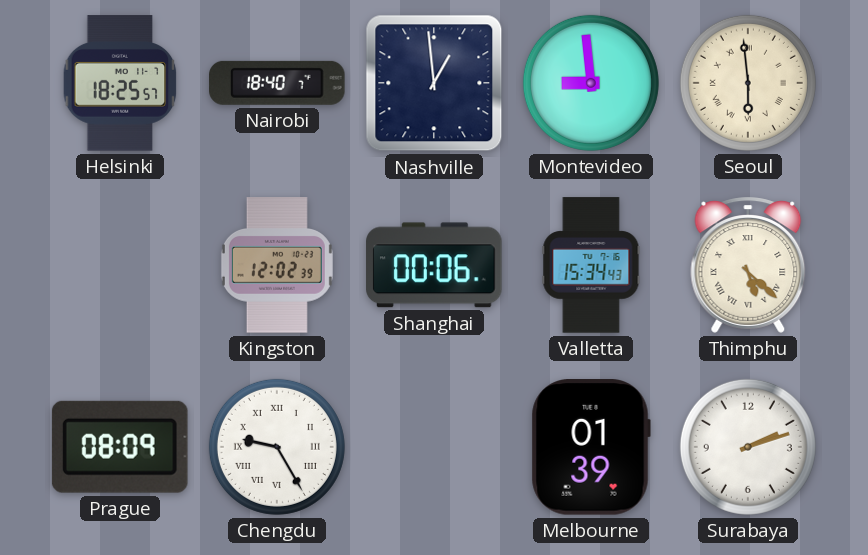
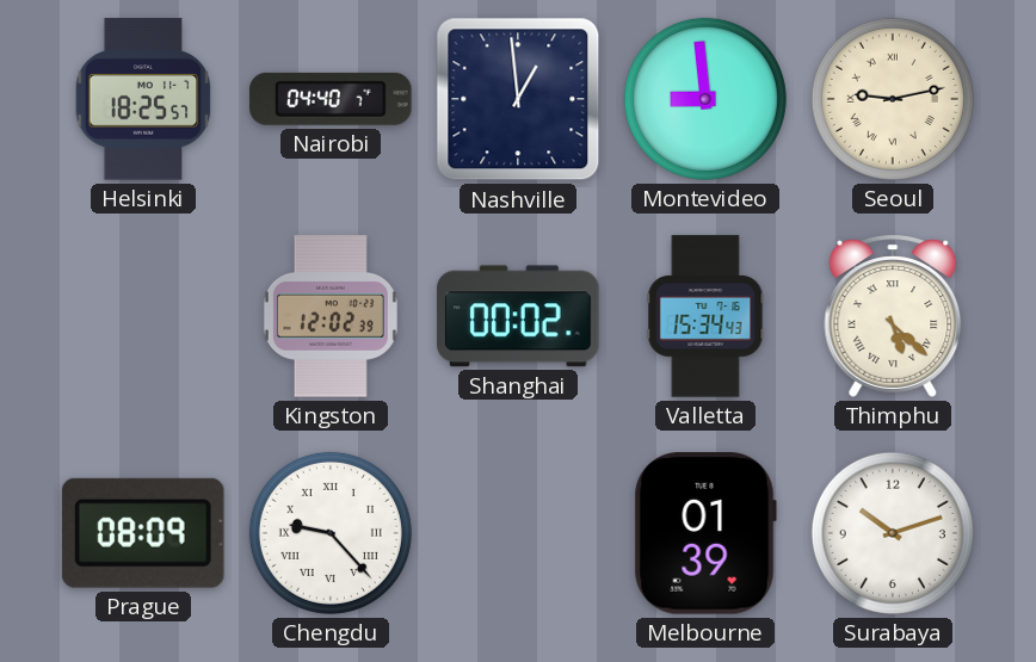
Nairobi: 18:40 -> 04:40 (331, 99)
Seoul: 5:59 -> 9:13 (893, 99)
Shanghai: 00:06 -> 00:02 (518, 316)
Chengdu: 9:25 -> 9:23 (331, 533)
Surabaya: 2:12 -> 10:12 (893, 533)
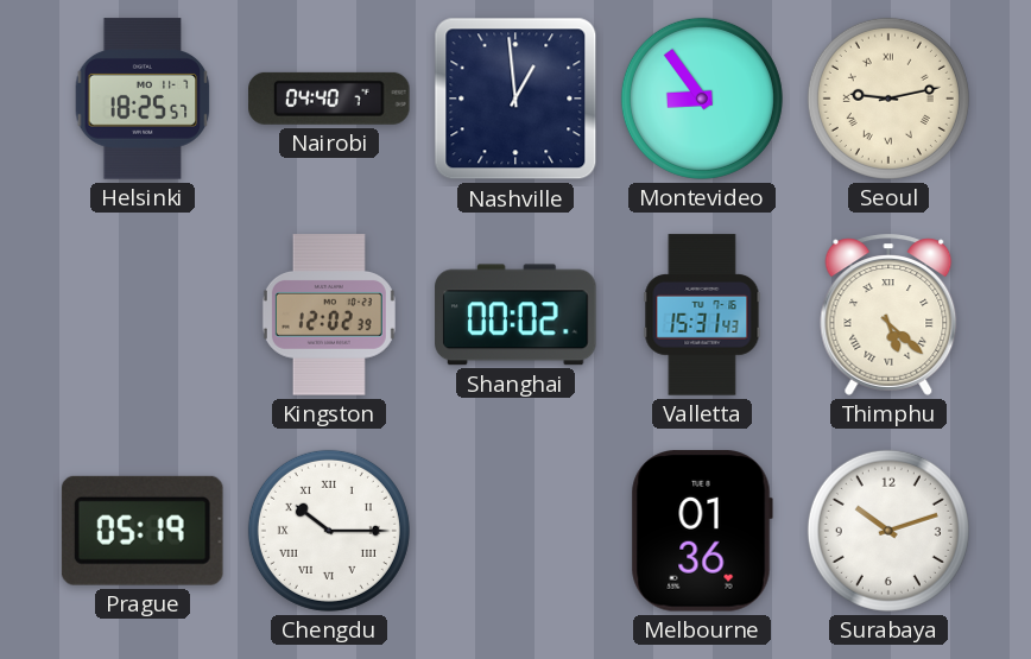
Montevideo: 8:59 -> 8:54 (702, 99)
Valletta: 15:34 -> 15:31 (702, 315)
Prague: 08:09 -> 05:19 (143, 531)
Chengdu: 9:23 -> 10:15 (329, 531)
Melbourne: 01:39 -> 01:36 (702, 531)
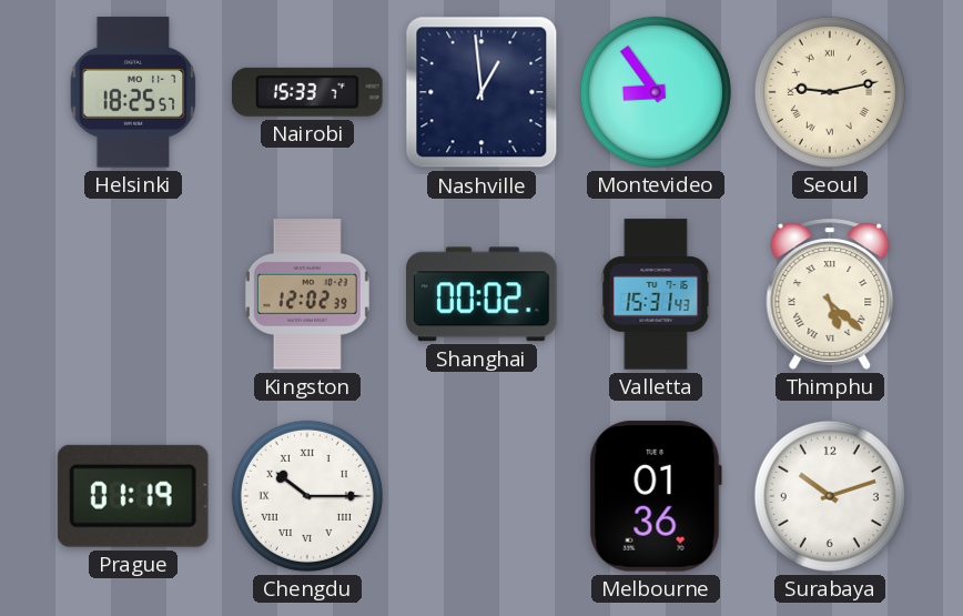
Nairobi: 04:40 -> 15:33 (307, 92)
Prague: 05:19 -> 01:19 (133, 496)
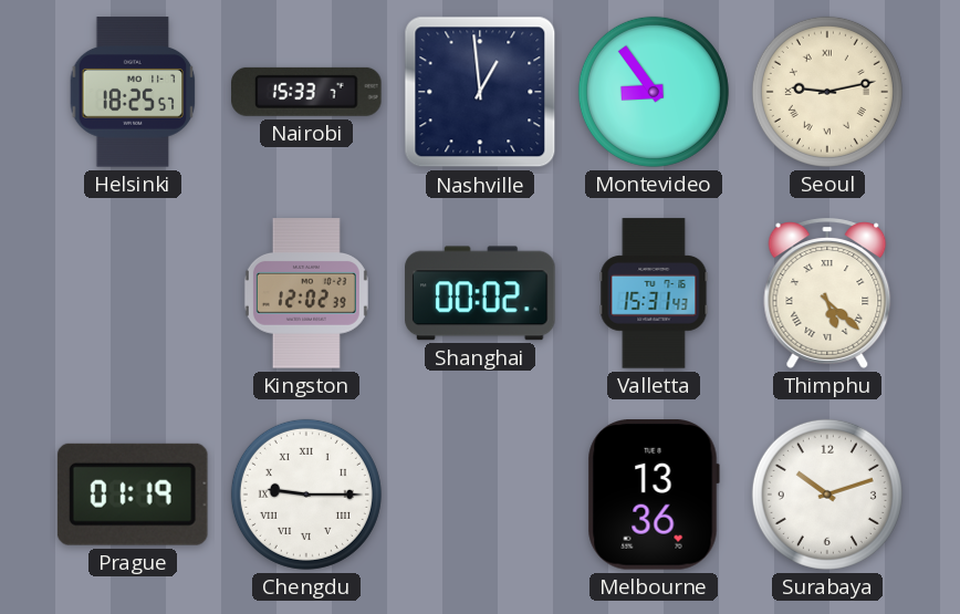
Chengdu: 10:15 -> 9:15 (306, 495)
Melbourne: 01:36 -> 13:36 (654, 495)
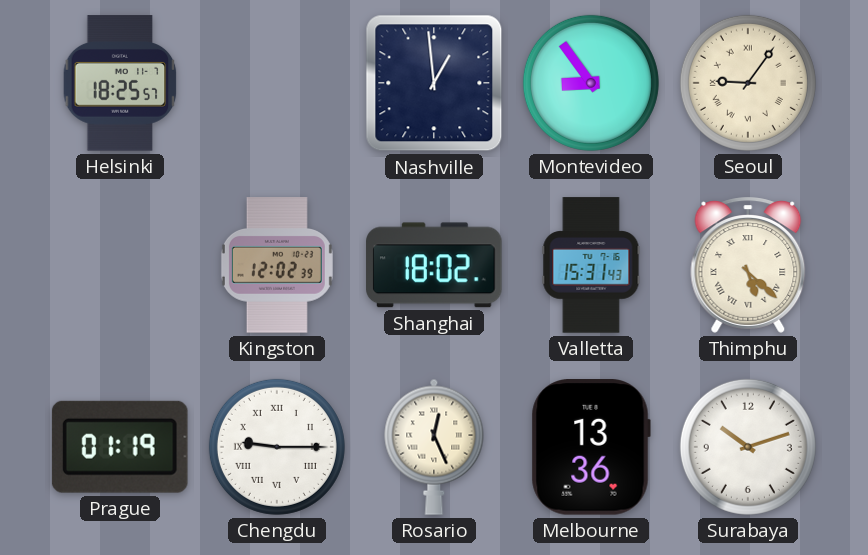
Nairobi: 15:33 -> none (306, 92)
Seoul: 9:13 -> 9:06 (748, 83)
Shanghai: 00:02 -> 18:02 (434, 265)
Rosario: none -> 12:26 (434, 447)
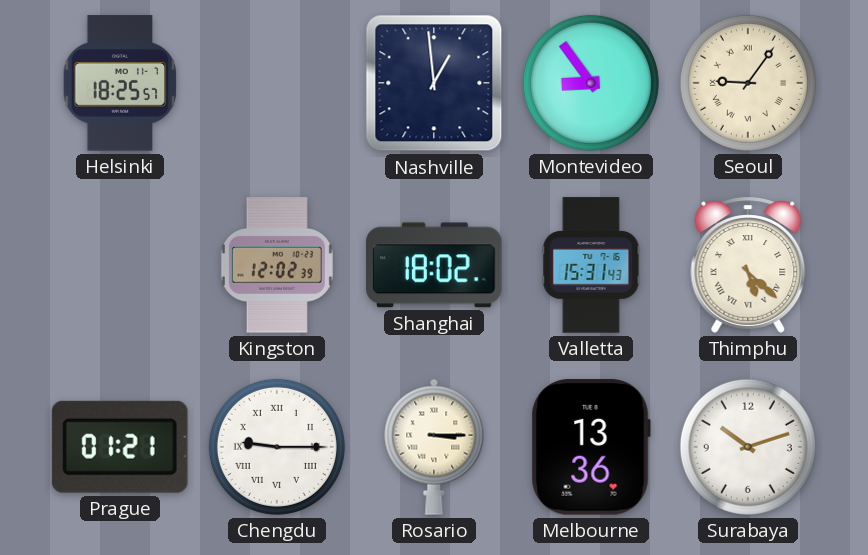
Prague: 01:19 -> 01:21 (120, 447)
Rosario: 12:26 -> 3:15 (434, 447)
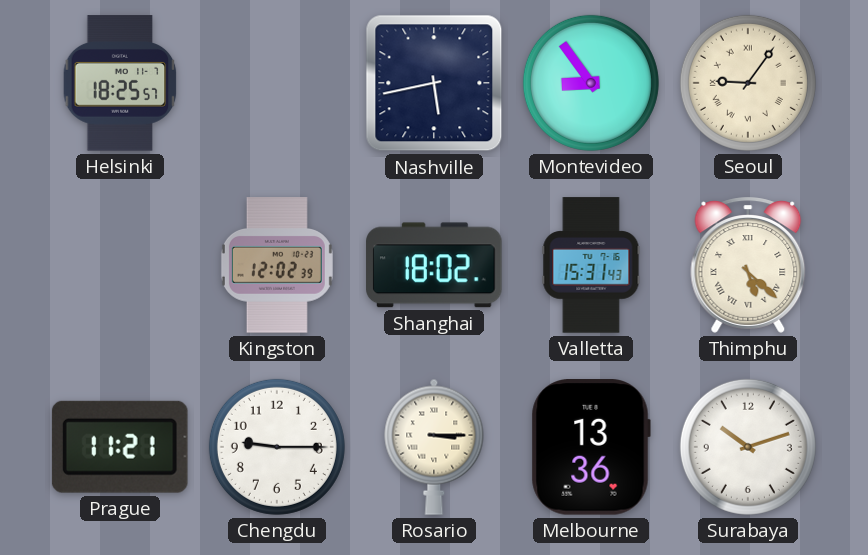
Nashville: 12:59 -> 5:43 (434, 83)
Prague: 01:21 -> 11:21 (120, 447)
Chengdu numerals: Roman -> Arabic (277, 447)
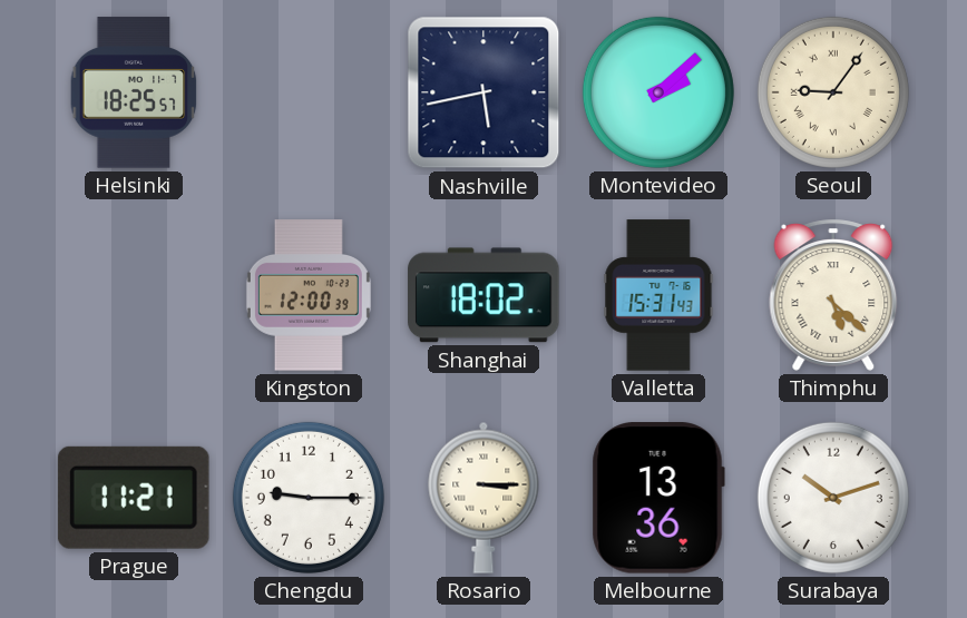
Montevideo: 8:54 -> 2:08 (658, 92)
Kingston: 12:02 -> 12:00 (309, 295)
